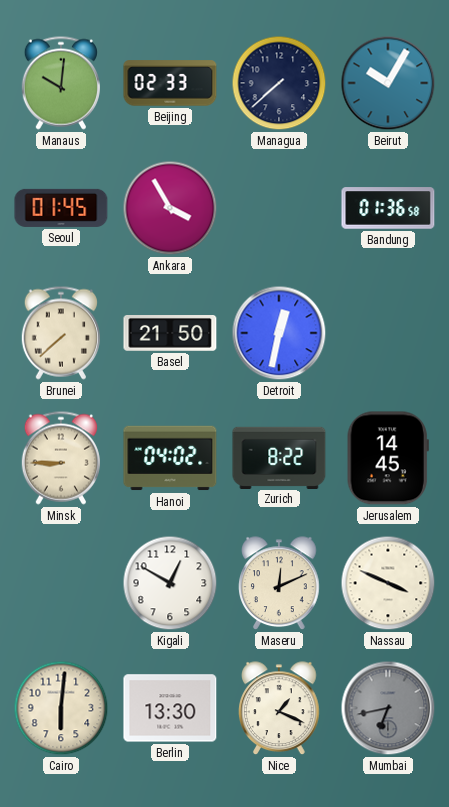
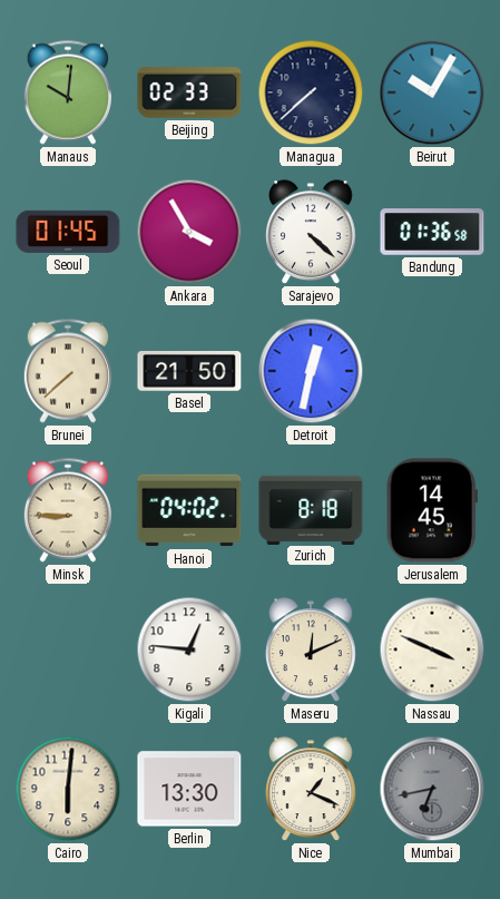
Sarajevo: none -> 4:22 (312, 233)
Zurich: 8:22 -> 8:18 (311, 509)
Kigali: 12:50 -> 12:46 (189, 649)
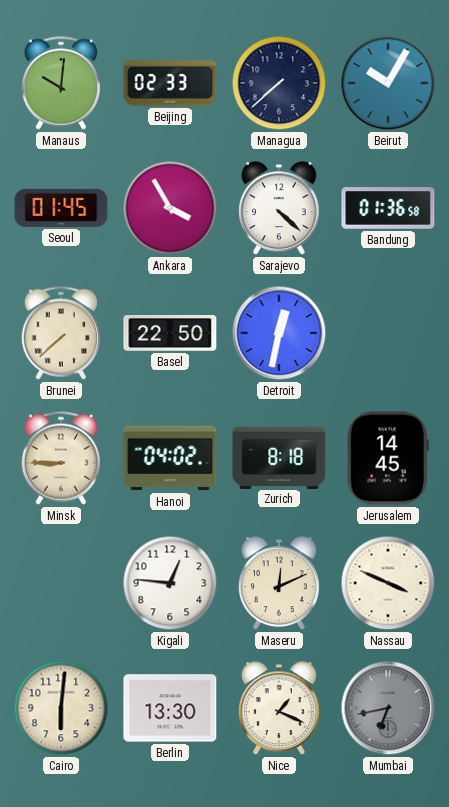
Basel: 21:50 -> 22:50 (170, 334)
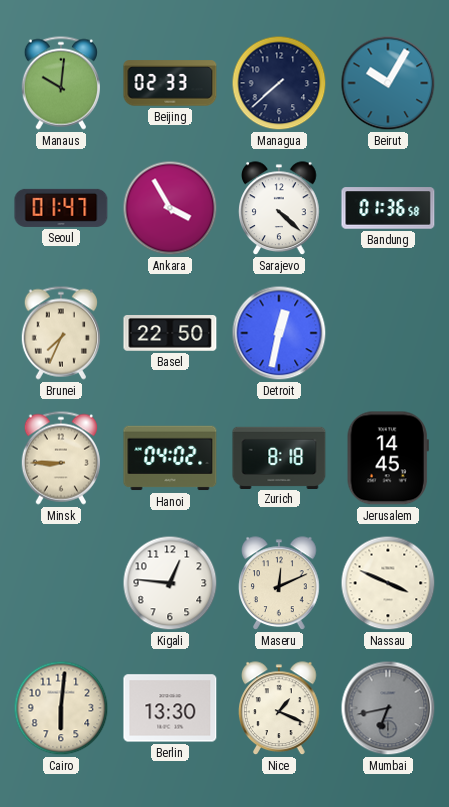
Seoul: 01:45 -> 01:47 (61, 208)
Brunei: 7:38 -> 7:34 (61, 333)
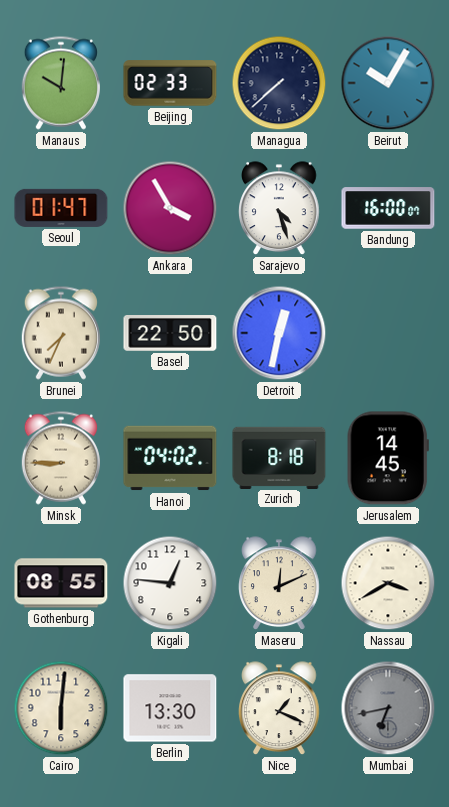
Sarajevo: 4:22 -> 4:27 (280, 209)
Bandung: 01:36 -> 16:00 (388, 208)
Gothenburg: none -> 08:55 (61, 583)
Nassau: 3:49 -> 3:40 (388, 583)
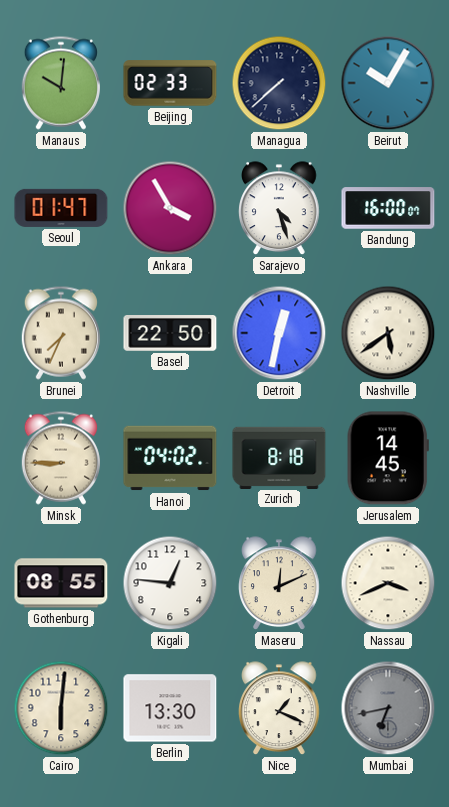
Nashville: none -> 5:39 (388, 333)
Nassau: 3:40 -> 3:41 (388, 583)
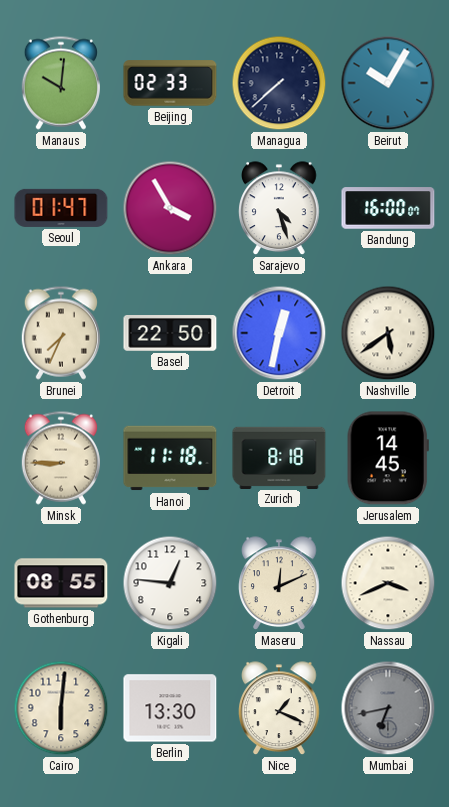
Hanoi: 04:02 -> 11:18 (170, 458)
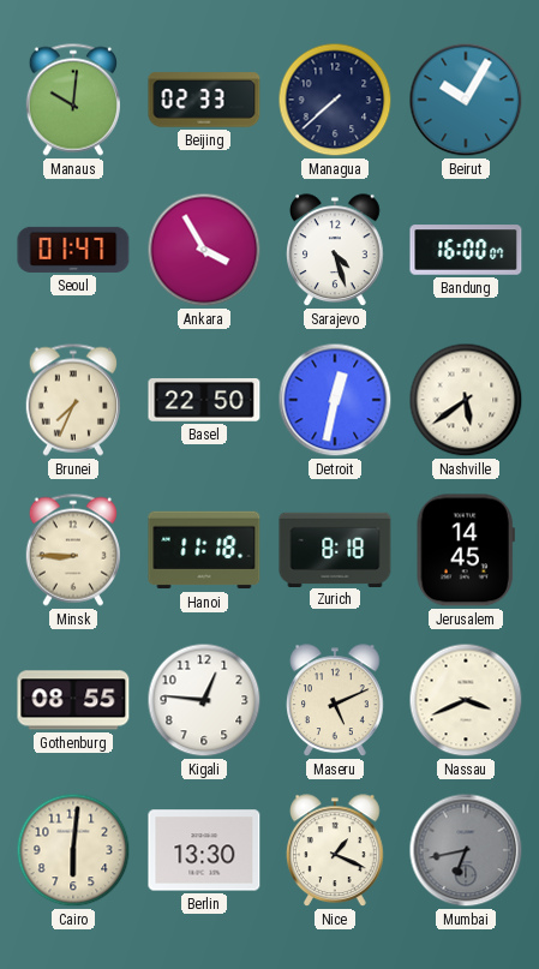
Maseru: 12:11 -> 5:11 (336, 701)
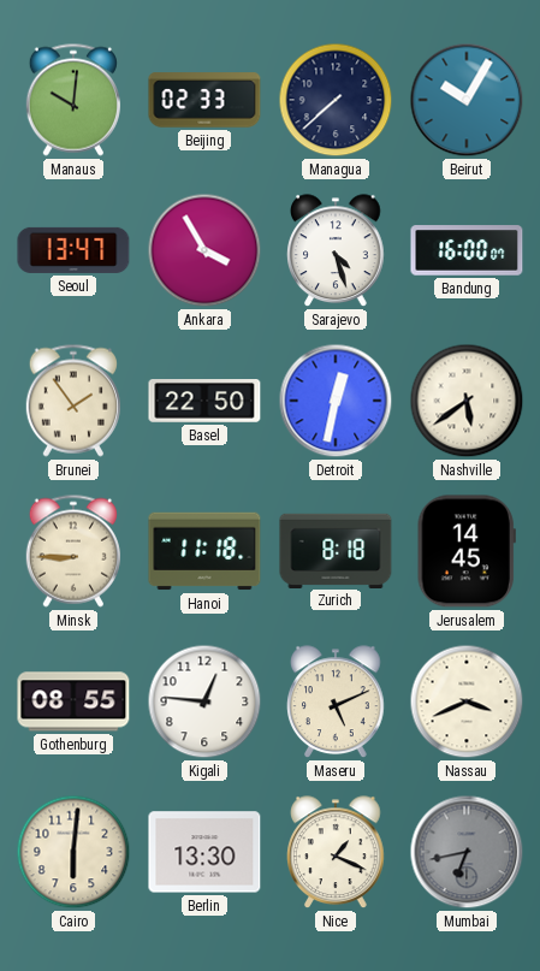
Seoul: 01:47 -> 13:47 (73, 250)
Brunei: 7:34 -> 1:54 (73, 401)
